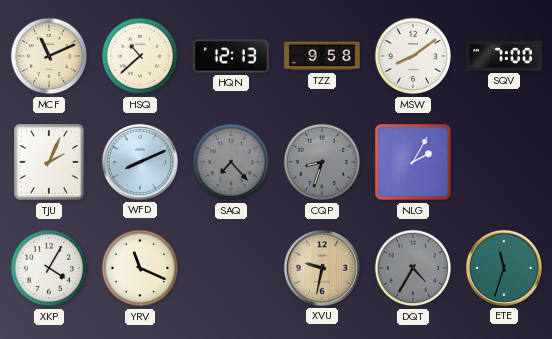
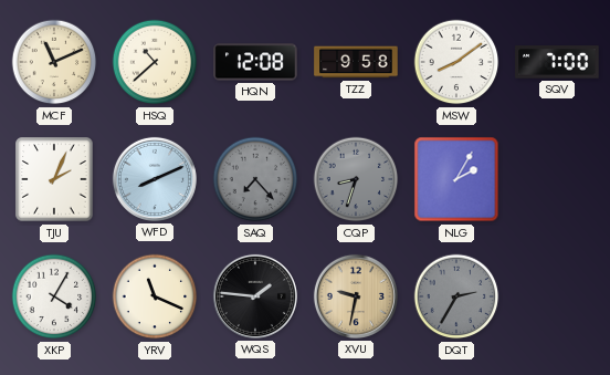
HQN: 12:13 -> 12:08 (255, 62)
WQS: none -> 1:46 (255, 296)
DQT: 4:35 -> 2:35 (456, 296)
ETE: 11:33 -> none (504, 268)
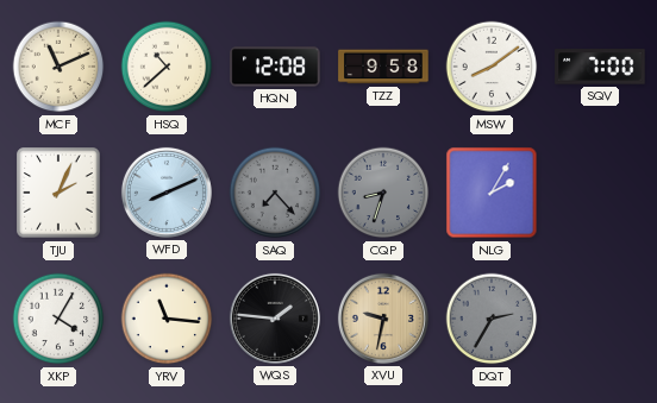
YRV: 11:19 -> 11:16 (167, 319)
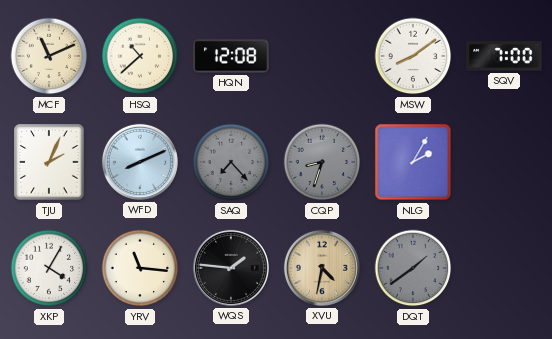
TZZ: 9:58 -> none (383, 67)
XVU: 9:32 -> 4:32 (322, 268)
DQT: 2:35 -> 1:39 (413, 268)
